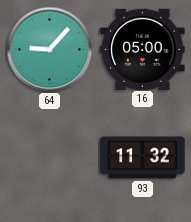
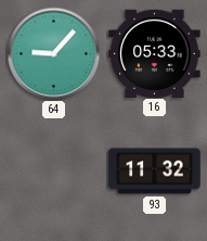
16: 05:00 -> 05:33 (155, 53)
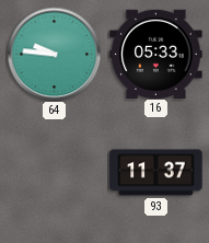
64: 9:07 -> 9:46 (54, 54)
93: 11:32 -> 11:37 (156, 173)
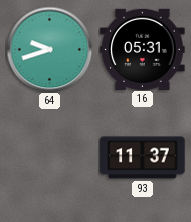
64: 9:46 -> 9:42 (49, 49)
16: 05:33 -> 05:31 (143, 49)
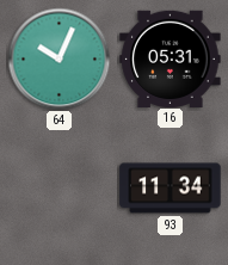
64: 9:42 -> 10:04 (58, 58)
93: 11:37 -> 11:34 (171, 189)
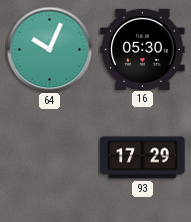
16: 05:31 -> 05:30 (143, 49)
93: 11:34 -> 17:29 (143, 158)
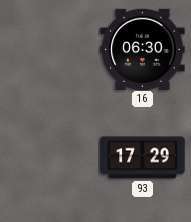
64: 10:04 -> none (49, 49)
16: 05:30 -> 06:30 (143, 49)
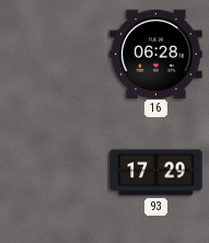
16: 06:30 -> 06:28 (156, 54)
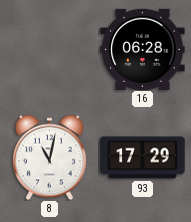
8: none -> 11:02 (49, 157)
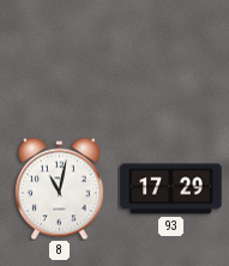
16: 06:28 -> none (143, 49)
